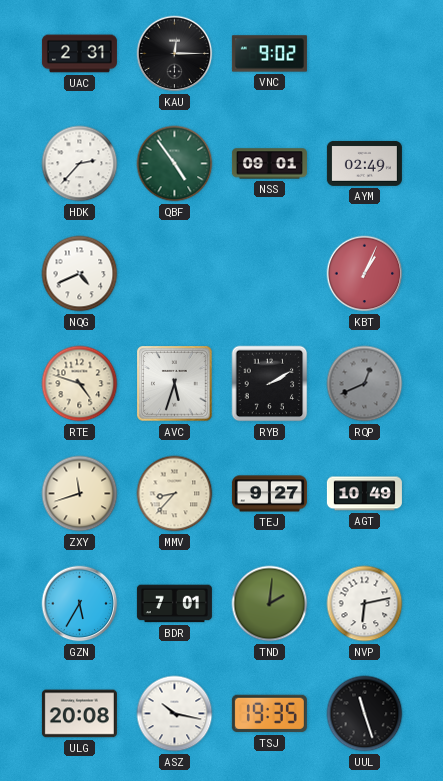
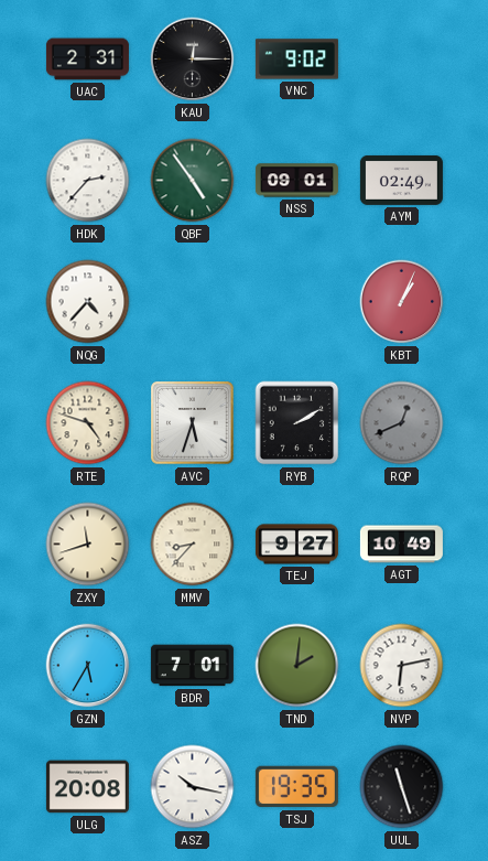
NQG: 4:41 -> 4:37 (88, 302)
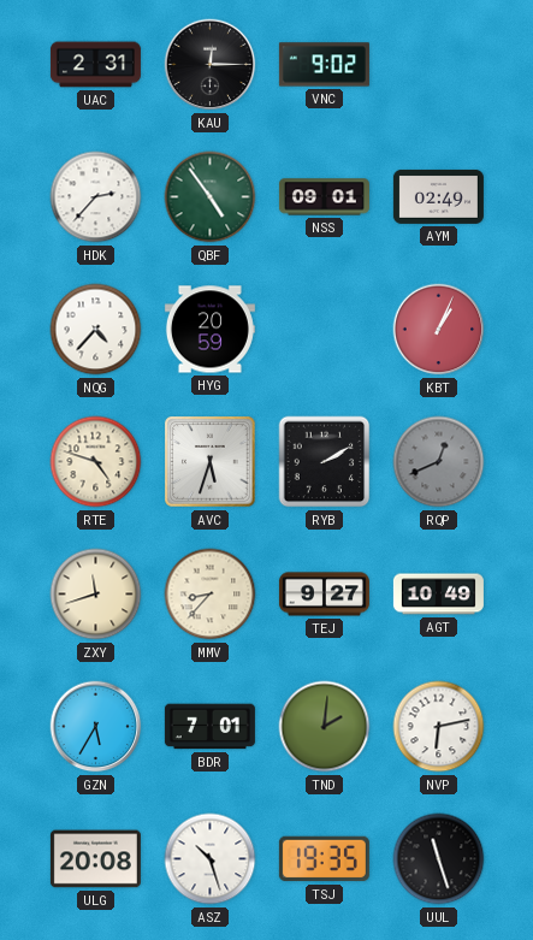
HYG: none -> 20:59 (209, 330)
ASZ: 10:17 -> 10:27 (211, 859)
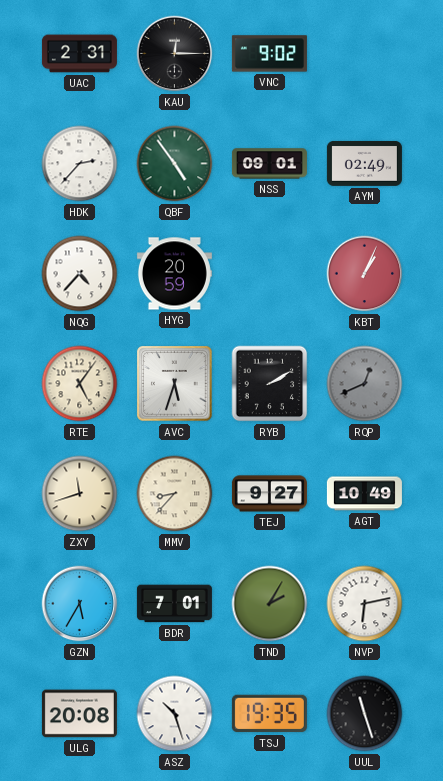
RTE: 4:48 -> 5:06 (80, 384)
TND: 2:01 -> 2:05 (270, 604)
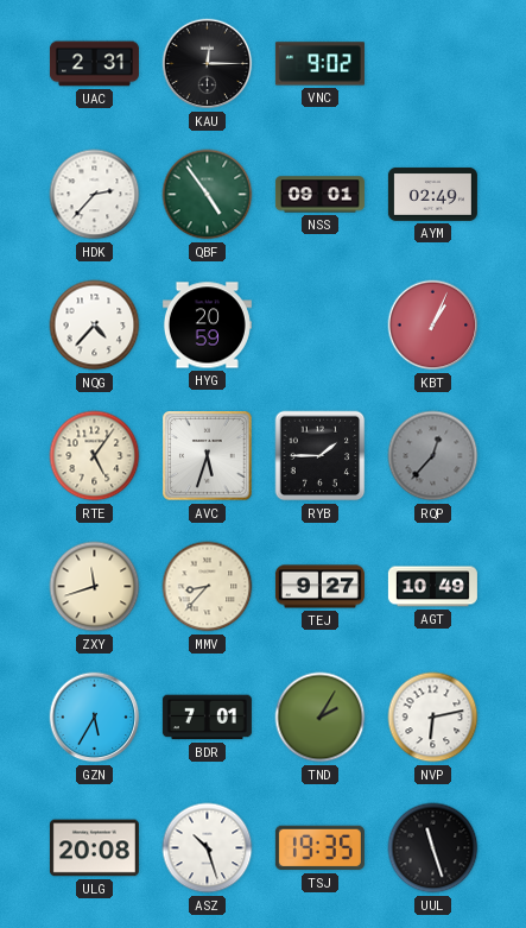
RYB: 2:10 -> 1:45 (321, 456)
RQP: 12:41 -> 12:37 (433, 456)
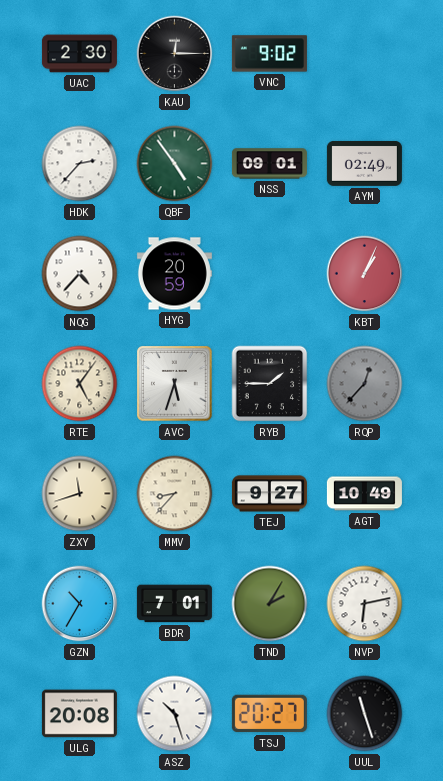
UAC: 2:31 -> 2:30 (79, 54)
GZN: 5:35 -> 10:35 (80, 604)
TSJ: 19:35 -> 20:27 (269, 714)
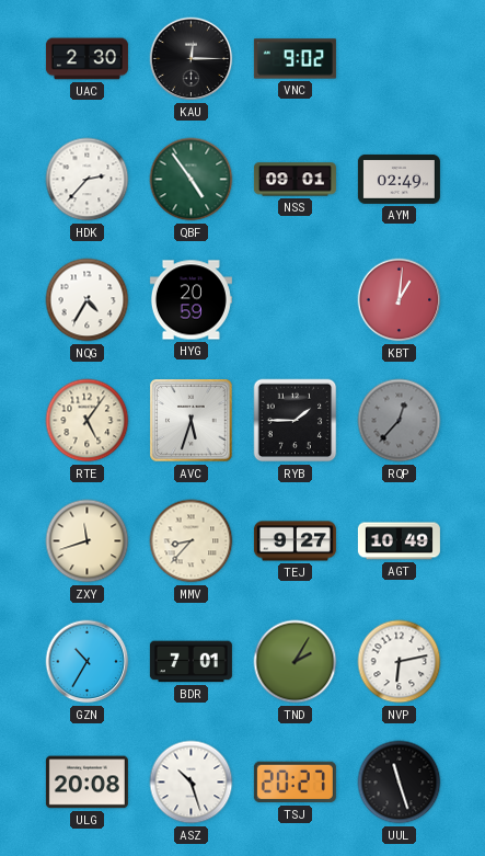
NQG: 4:37 -> 4:35 (88, 300)
KBT: 1:04 -> 1:01 (400, 300)
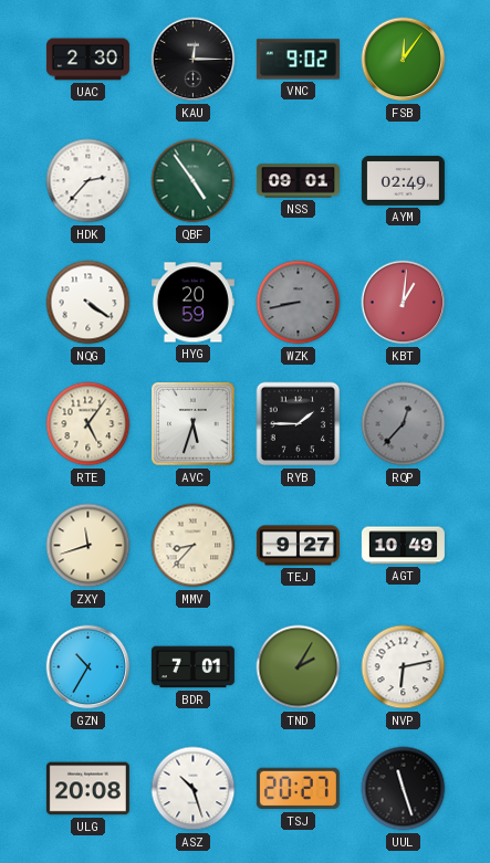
FSB: none -> 12:06 (404, 60)
NQG: 4:35 -> 4:21 (88, 303)
WZK: none -> 8:43 (299, 303)
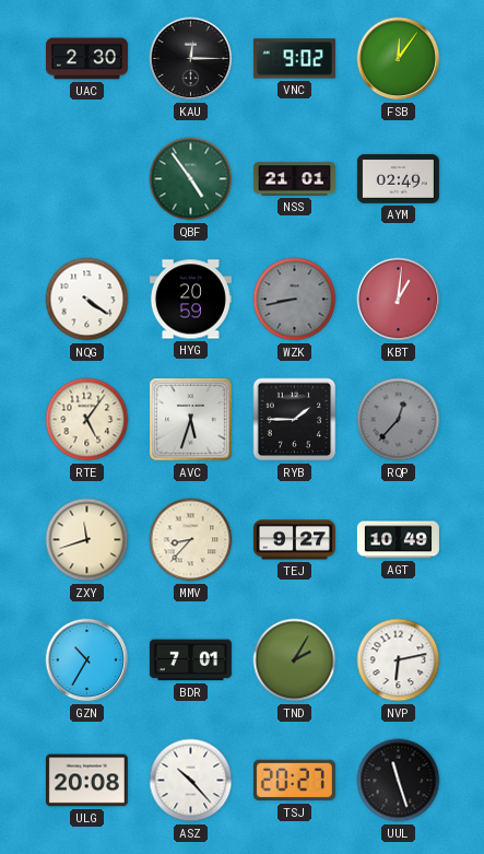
HDK: 2:37 -> none (88, 181)
NSS: 09:01 -> 21:01 (294, 179)
ASZ: 10:27 -> 10:23 (191, 781)
